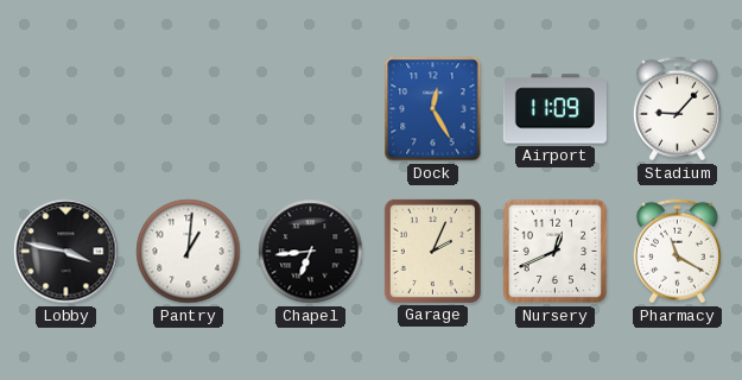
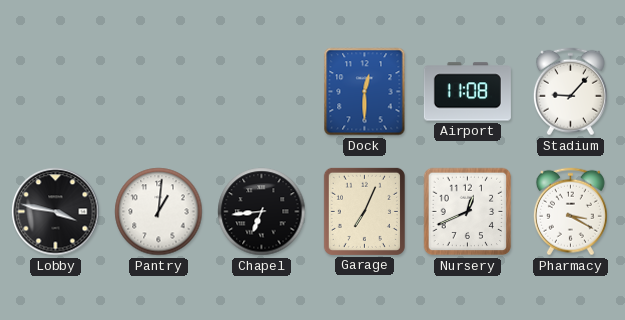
Dock: 12:25 -> 12:30 (365, 92)
Airport: 11:09 -> 11:08 (467, 92)
Garage: 2:04 -> 7:04 (364, 211)
Pharmacy: 11:20 -> 3:20 (570, 212)
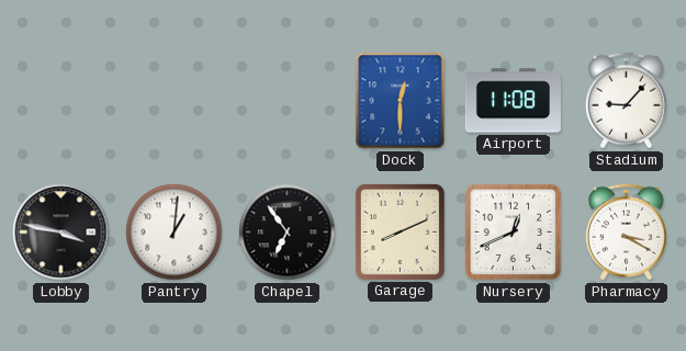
Chapel: 6:44 -> 6:54 (288, 233)
Garage: 7:04 -> 8:11 (400, 231)
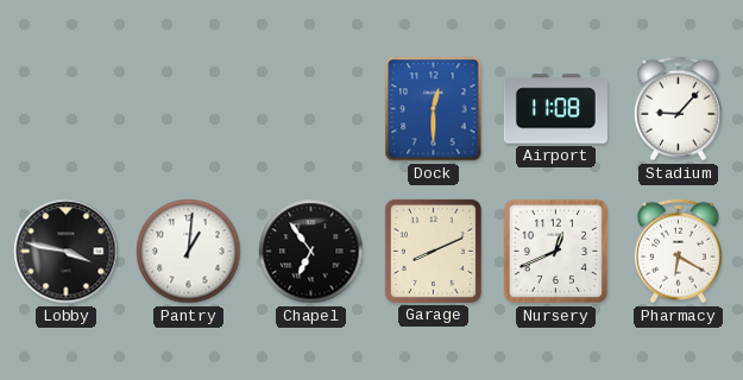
Pharmacy: 3:20 -> 6:20 (678, 252)
